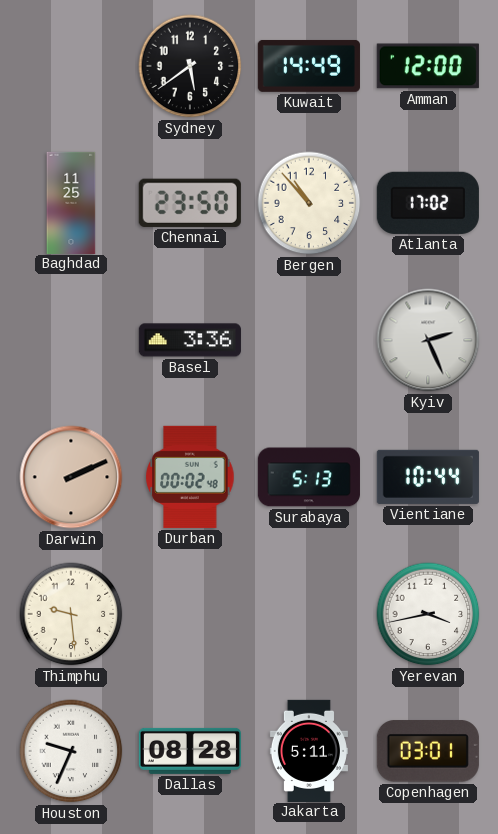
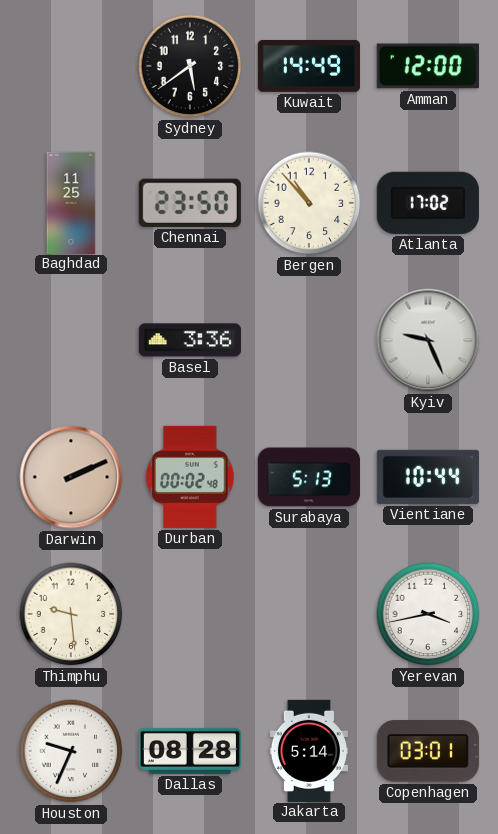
Kyiv: 2:26 -> 9:26 (428, 340)
Jakarta: 5:11 -> 5:14 (309, 750)
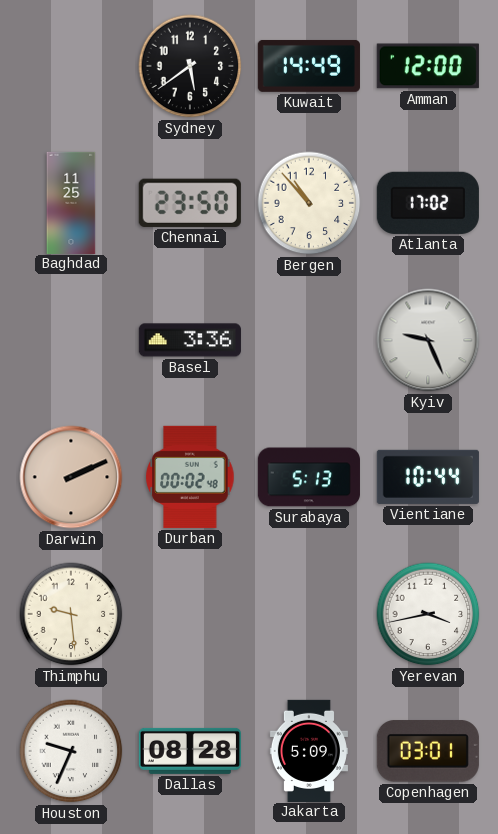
Jakarta: 5:14 -> 5:09 (309, 750)
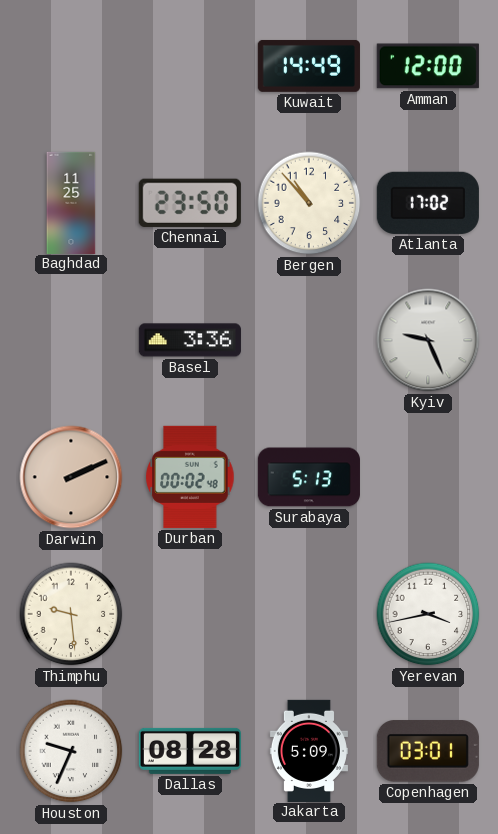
Sydney: 5:39 -> none (190, 66)
Vientiane: 10:44 -> none (428, 477)
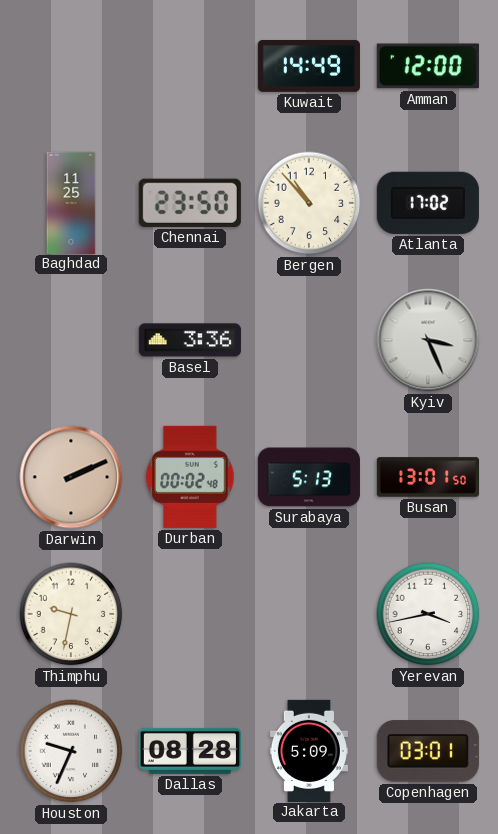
Kyiv: 9:26 -> 3:26 (428, 340)
Busan: none -> 13:01 (427, 477)
Thimphu: 9:29 -> 9:32 (71, 614)
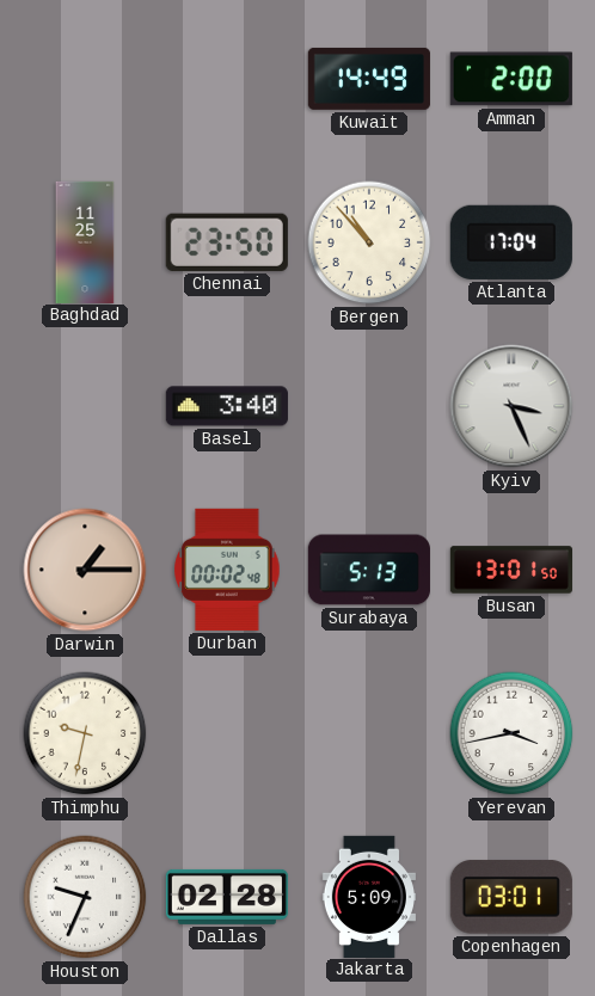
Amman: 12:00 -> 2:00 (511, 79)
Atlanta: 17:02 -> 17:04 (511, 242)
Basel: 3:36 -> 3:40 (227, 406)
Darwin: 2:11 -> 1:15 (85, 570)
Dallas: 08:28 -> 02:28 (227, 897)
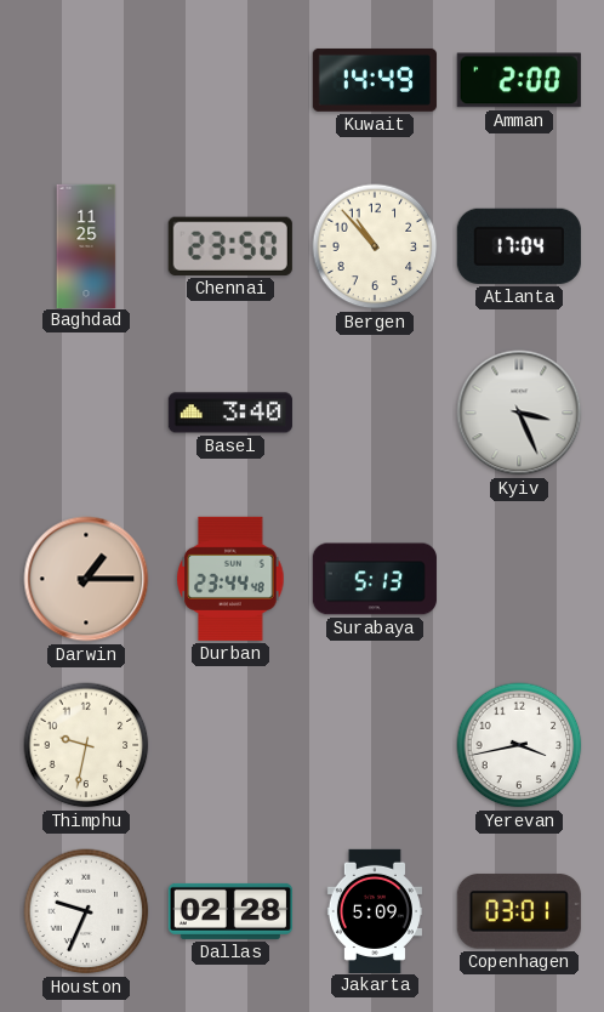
Durban: 00:02 -> 23:44 (230, 579)
Busan: 13:01 -> none (510, 570)
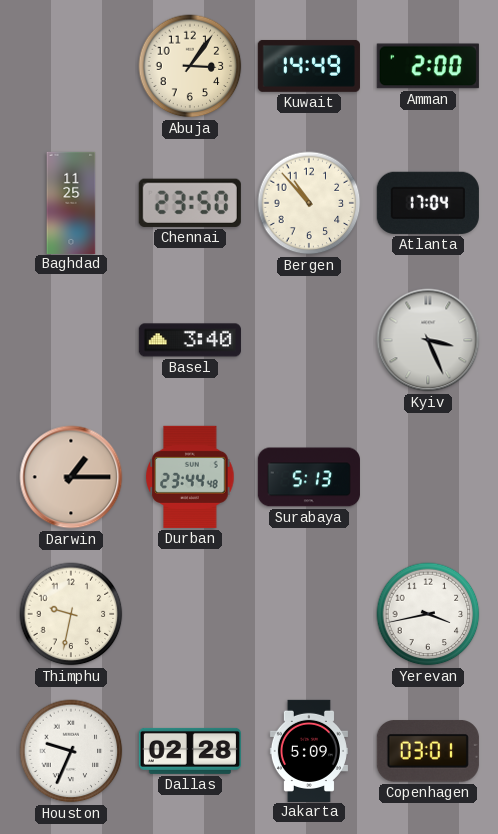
Abuja: none -> 3:06 (190, 66)
